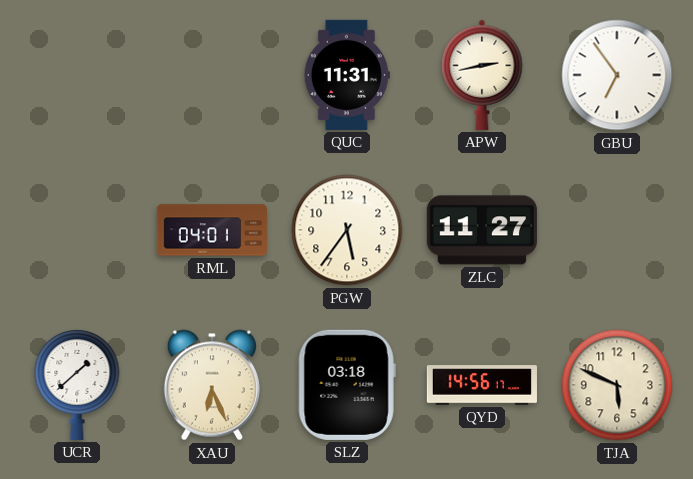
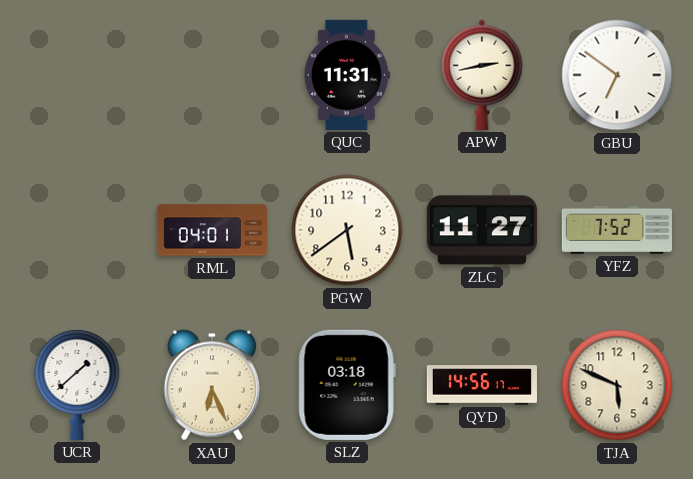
GBU: 6:54 -> 6:51 (617, 75)
PGW: 5:36 -> 5:39 (347, 230)
YFZ: none -> 7:52 (617, 230)
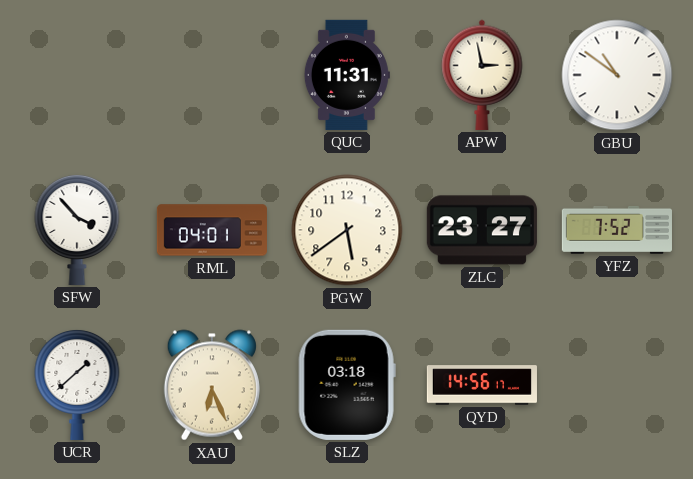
APW: 2:43 -> 2:58 (482, 75)
GBU: 6:51 -> 10:51 (617, 75)
SFW: none -> 3:53 (77, 229)
ZLC: 11:27 -> 23:27 (482, 230)
TJA: 5:49 -> none (617, 385)
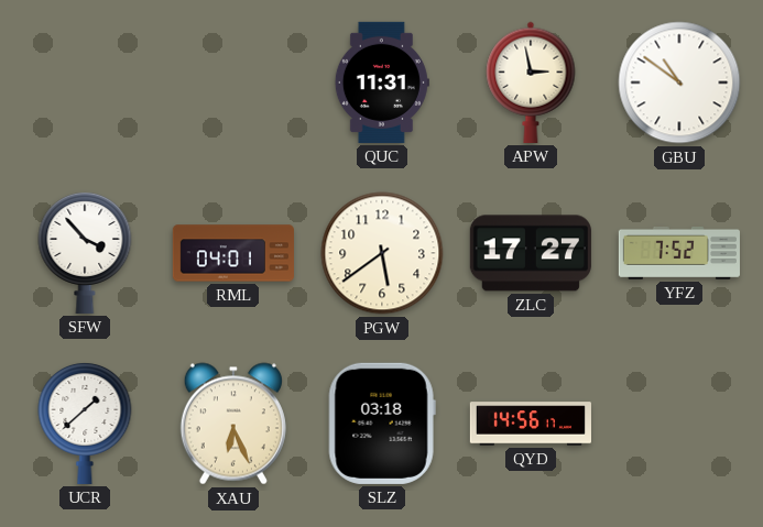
ZLC: 23:27 -> 17:27 (531, 253)
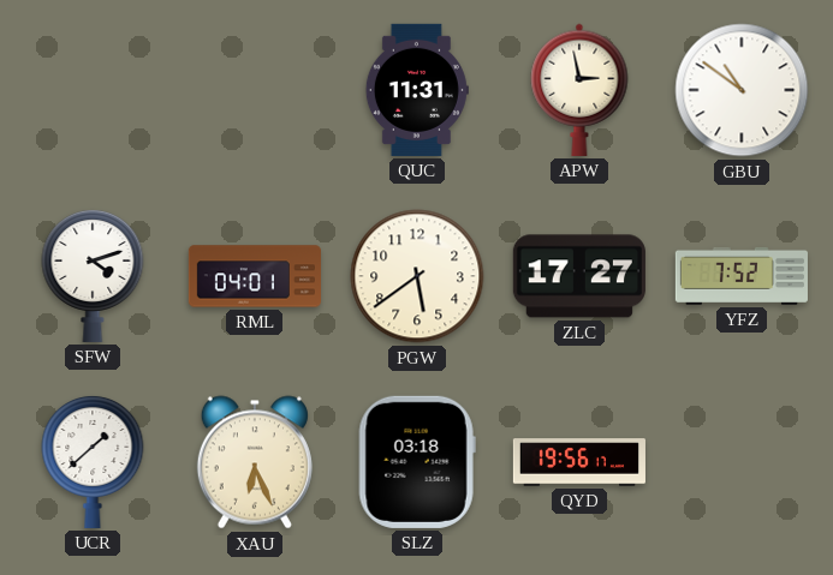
SFW: 3:53 -> 4:12 (93, 275)
QYD: 14:56 -> 19:56 (578, 462)
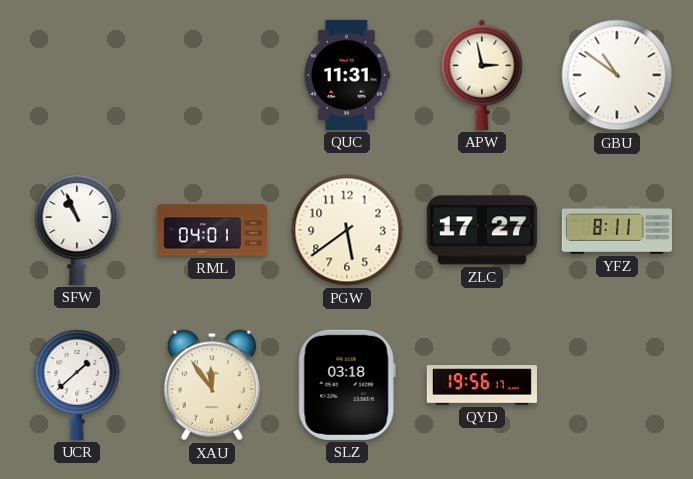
SFW: 4:12 -> 10:56 (77, 229)
YFZ: 7:52 -> 8:11 (617, 230)
XAU: 6:26 -> 11:54 (212, 385)
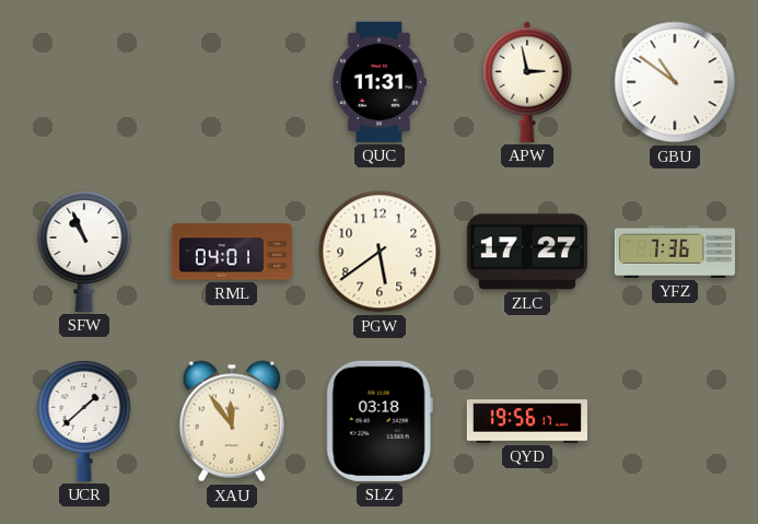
YFZ: 8:11 -> 7:36 (675, 252)
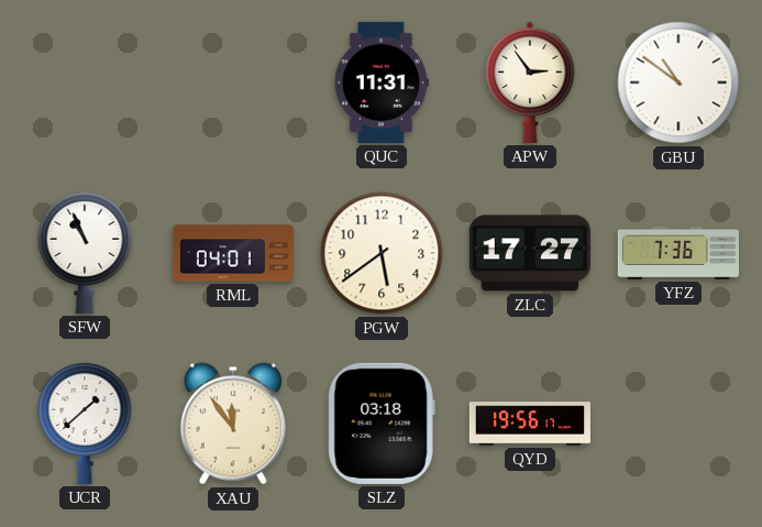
APW: 2:58 -> 2:54 (530, 83)
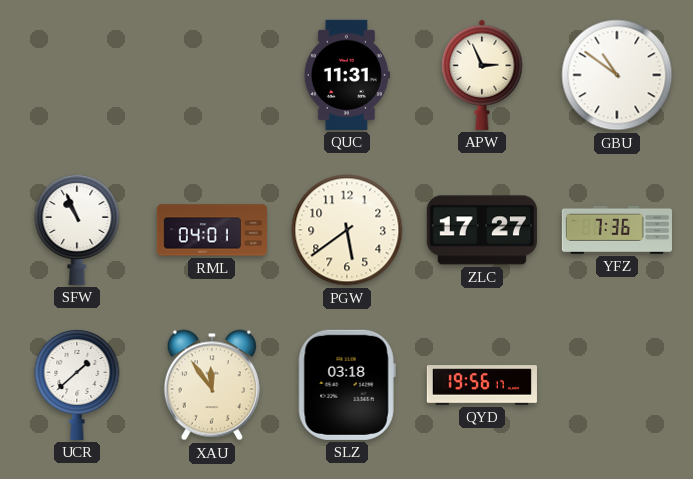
APW: 2:54 -> 2:56 (482, 75)
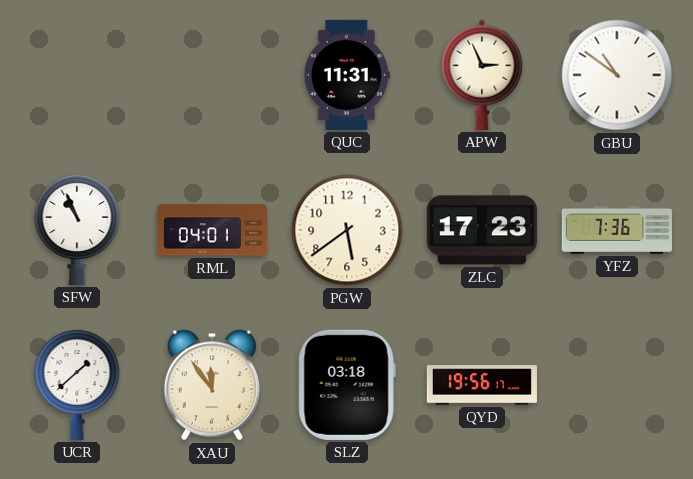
ZLC: 17:27 -> 17:23 (482, 230)
